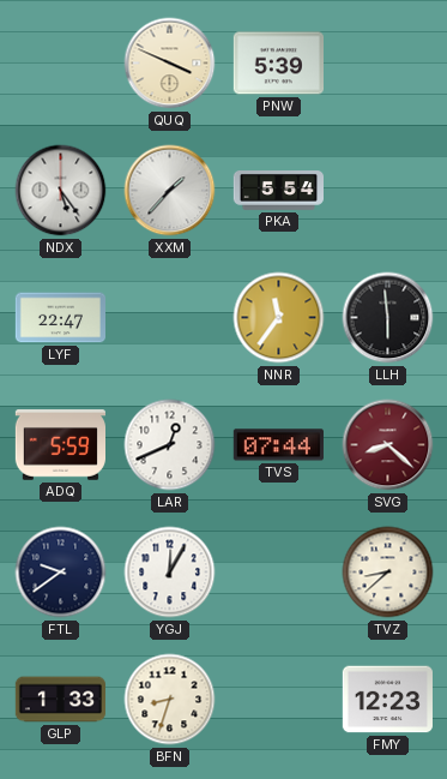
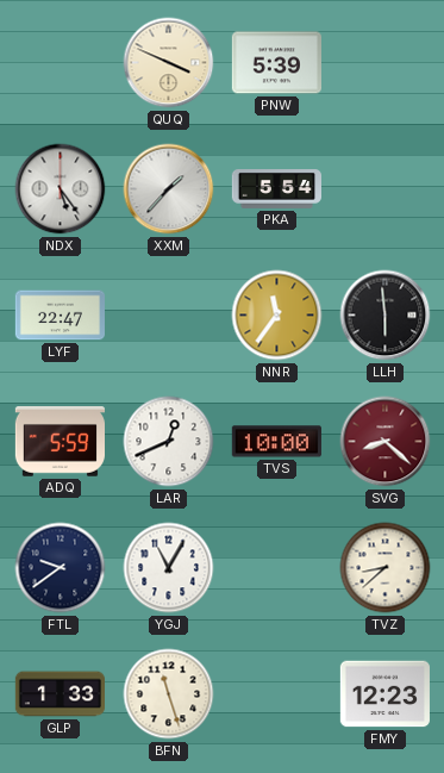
TVS: 07:44 -> 10:00 (276, 442)
YGJ: 12:05 -> 11:05 (169, 568)
BFN: 8:33 -> 11:27 (169, 694)
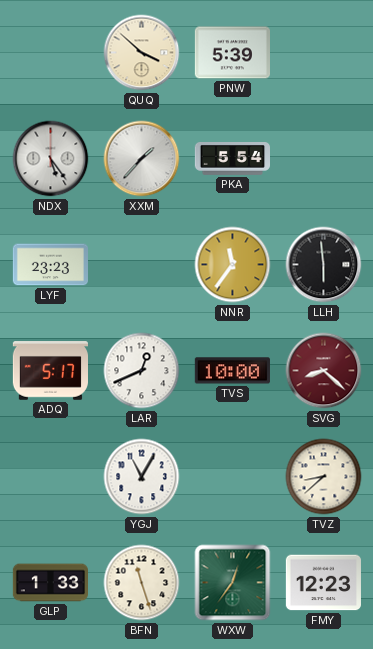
QUQ: 3:49 -> 3:52 (142, 53)
LYF: 22:47 -> 23:23 (50, 265)
ADQ: 5:59 -> 5:17 (50, 371)
FTL: 9:39 -> none (61, 568)
WXW: none -> 12:36 (233, 583)
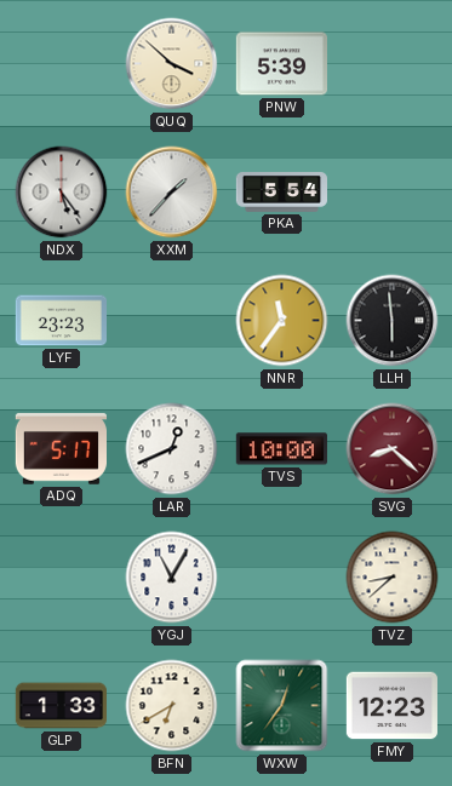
BFN: 11:27 -> 6:40 (172, 706)
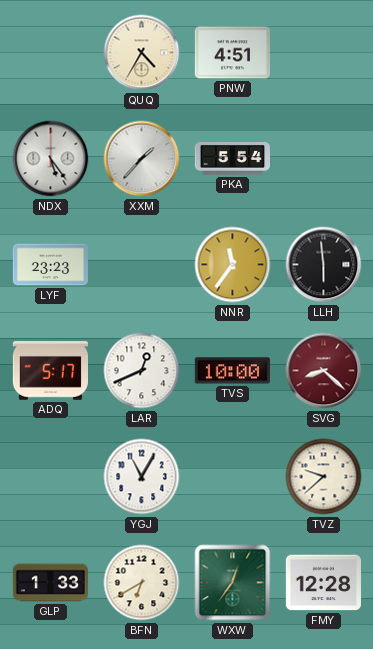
QUQ: 3:52 -> 4:35 (142, 53)
PNW: 5:39 -> 4:51 (232, 53)
TVZ: 8:38 -> 9:38 (324, 477)
FMY: 12:23 -> 12:28 (323, 583)
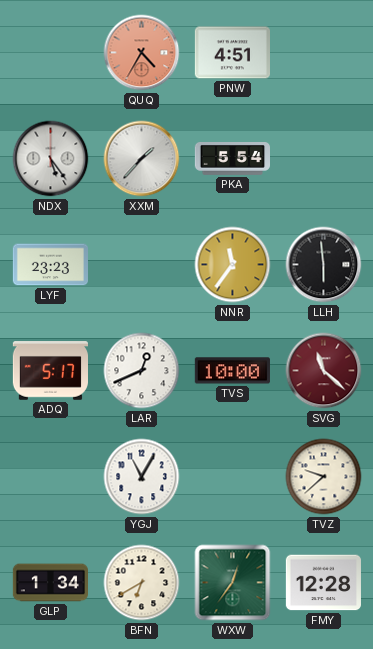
QUQ dial: cream -> salmon (142, 53)
SVG: 8:22 -> 11:22 (324, 371)
GLP: 1:33 -> 1:34 (50, 583)
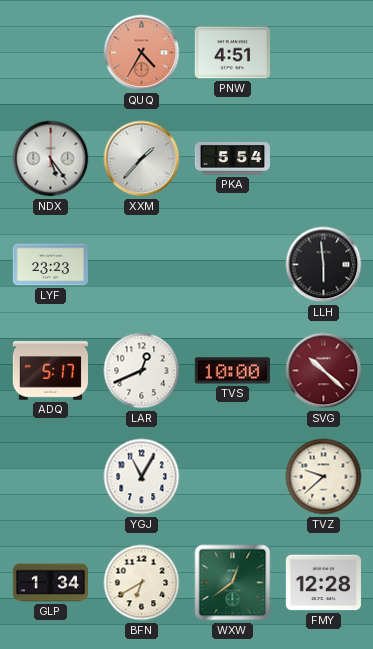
NNR: 11:36 -> none (233, 265)
SVG: 11:22 -> 10:22 (324, 371)
WXW: 12:36 -> 12:39 (233, 583)
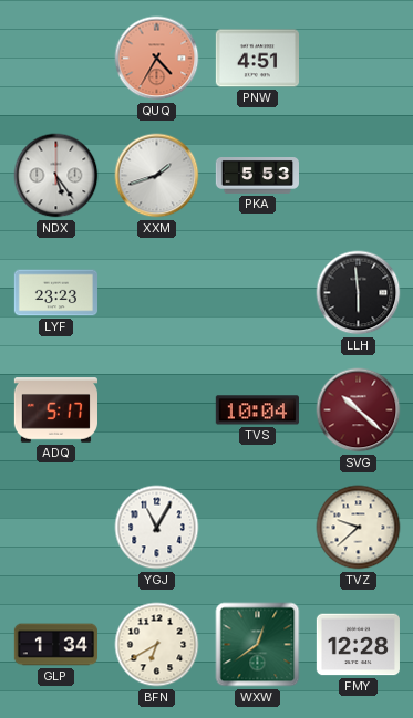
XXM: 1:37 -> 1:42 (157, 176)
PKA: 5:54 -> 5:53 (257, 176)
LAR: 12:41 -> none (142, 371)
TVS: 10:00 -> 10:04 (257, 410)
